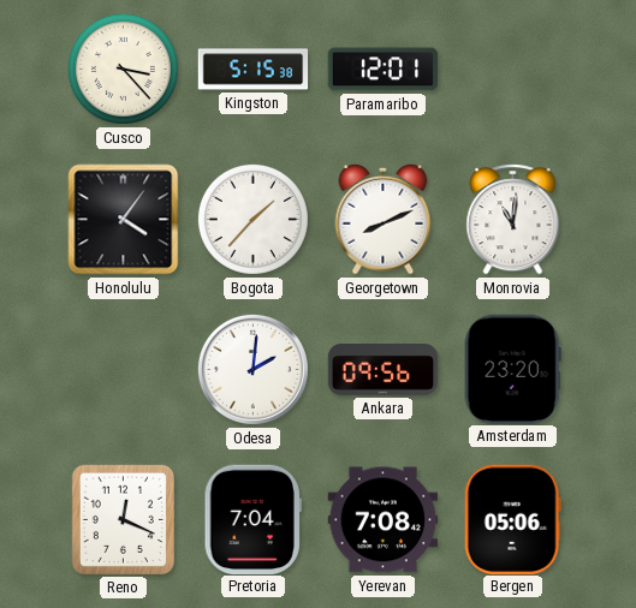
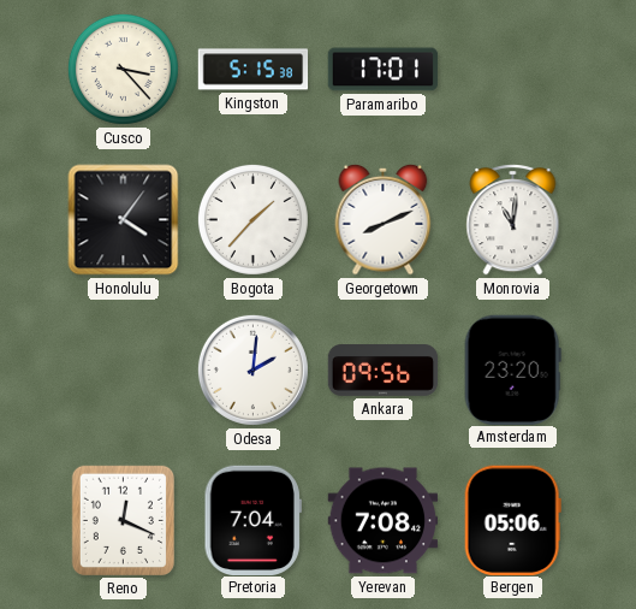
Paramaribo: 12:01 -> 17:01 (384, 70)
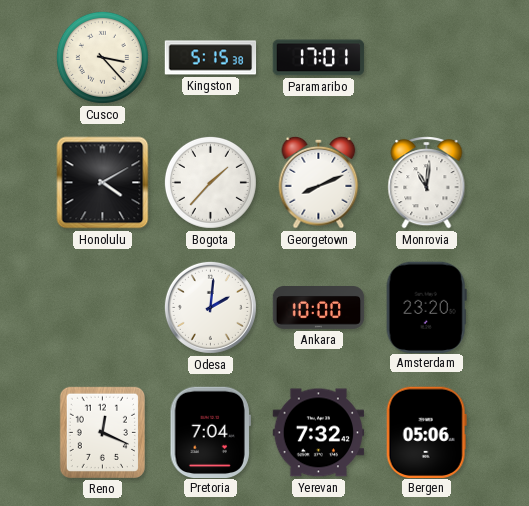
Honolulu: 4:06 -> 4:10 (103, 183)
Ankara: 09:56 -> 10:00 (319, 308)
Yerevan: 7:08 -> 7:32 (319, 433)
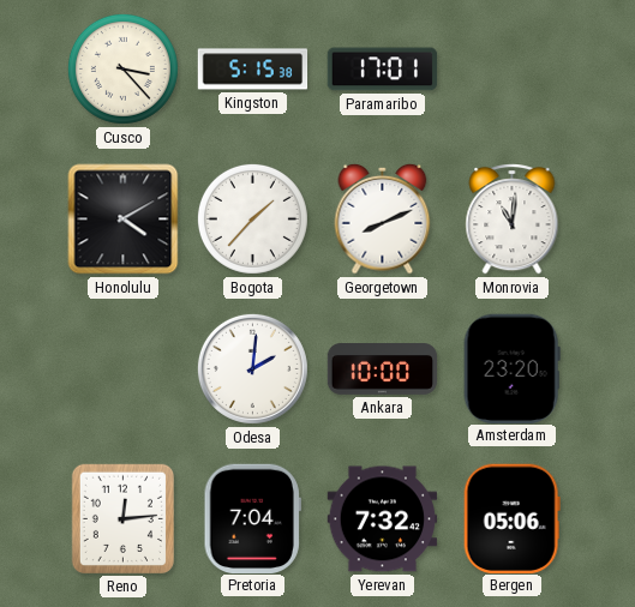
Reno: 12:19 -> 12:14 (122, 518)
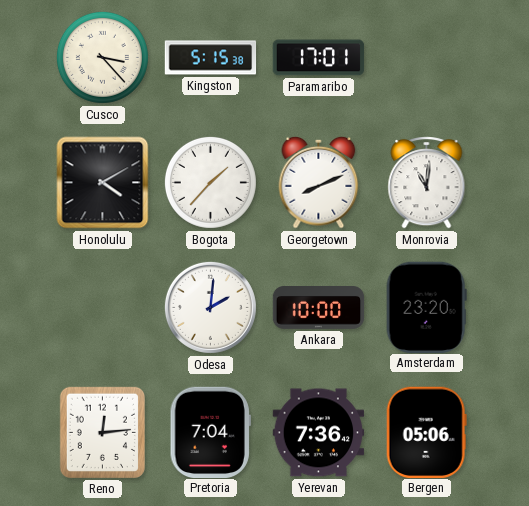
Yerevan: 7:32 -> 7:36 (319, 433)
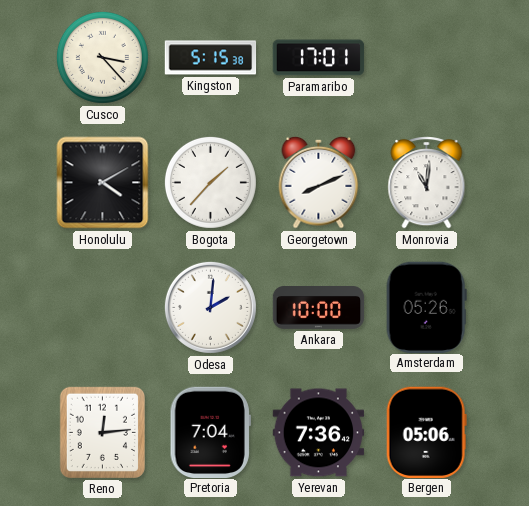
Amsterdam: 23:20 -> 05:26 (426, 307)
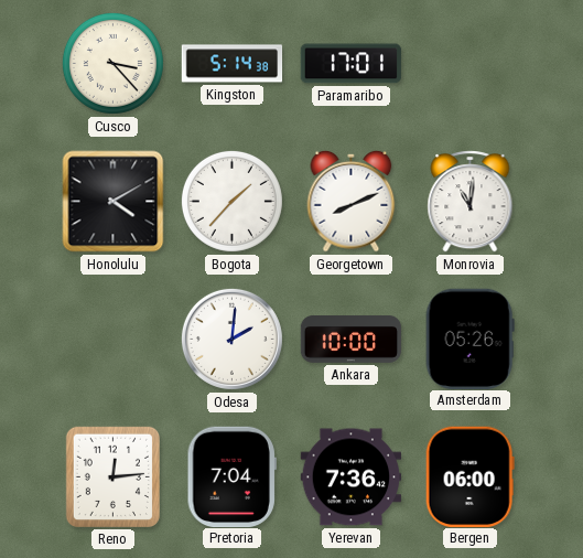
Kingston: 5:15 -> 5:14 (233, 64)
Bergen: 05:06 -> 06:00 (469, 476)
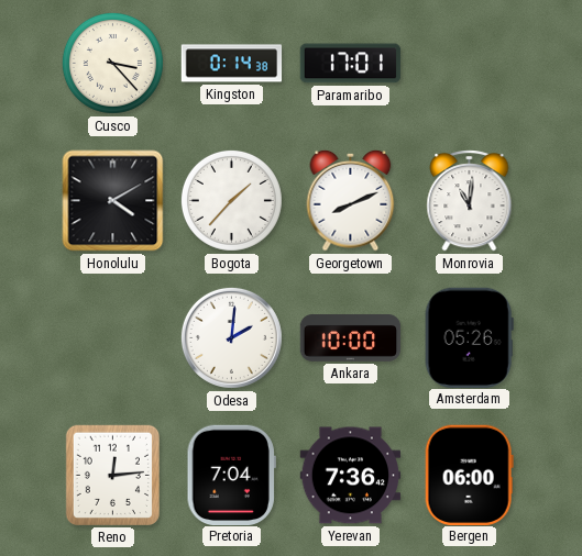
Kingston: 5:14 -> 0:14 (232, 64)
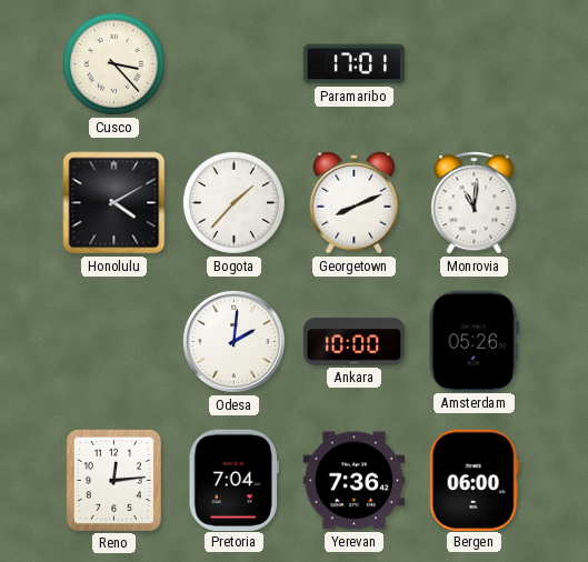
Kingston: 0:14 -> none (232, 64)
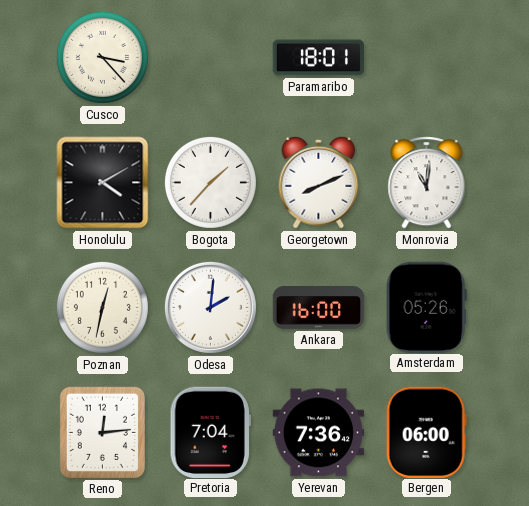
Paramaribo: 17:01 -> 18:01 (319, 58)
Poznan: none -> 12:32 (102, 307)
Ankara: 10:00 -> 16:00 (319, 308)
